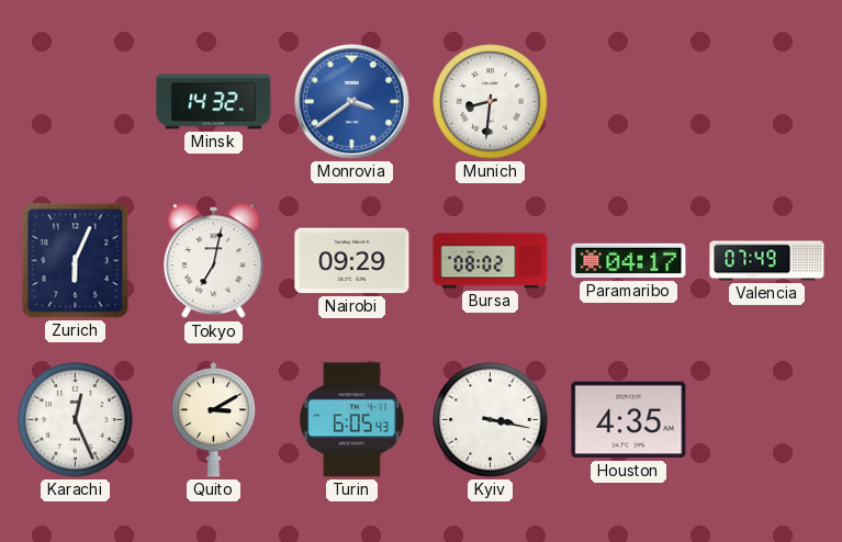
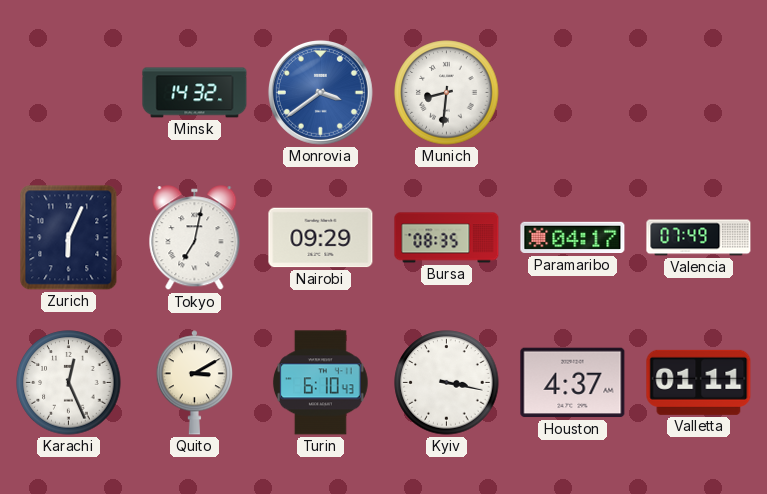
Bursa: 08:02 -> 08:35 (447, 238)
Turin: 6:05 -> 6:10 (320, 383)
Houston: 4:35 -> 4:37 (573, 383)
Valletta: none -> 01:11 (699, 382)
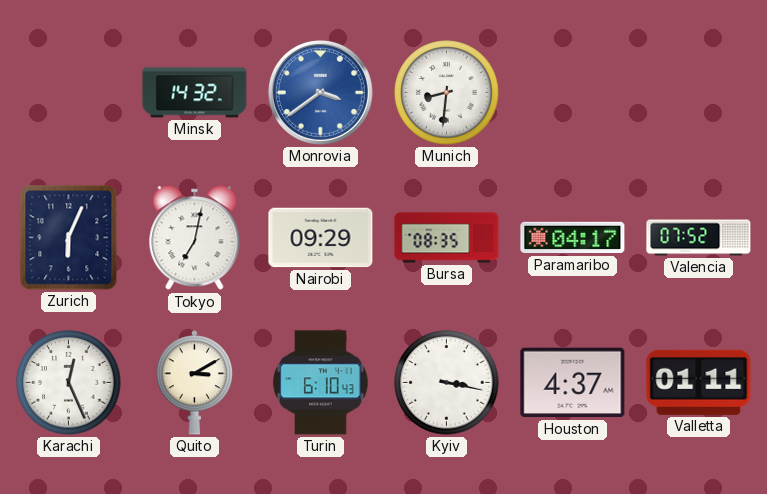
Valencia: 07:49 -> 07:52 (699, 238)
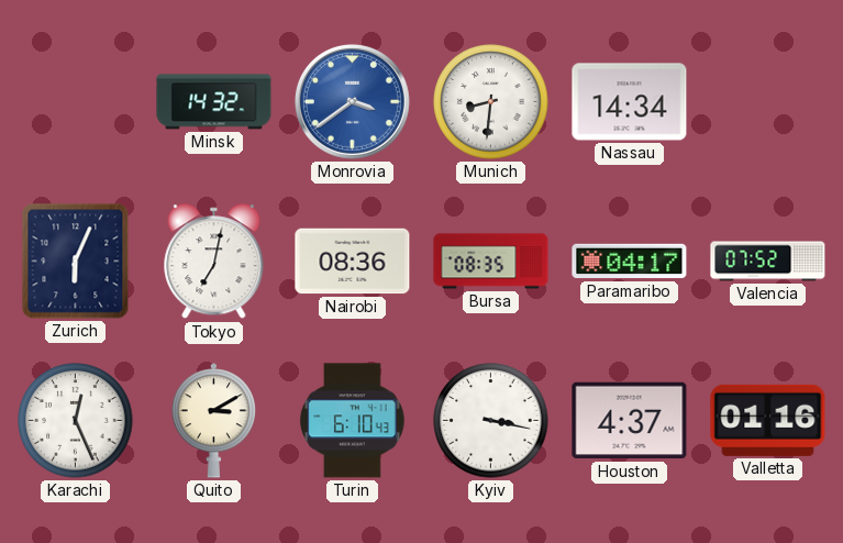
Nassau: none -> 14:34 (630, 102)
Nairobi: 09:29 -> 08:36 (353, 262)
Valletta: 01:11 -> 01:16 (768, 420)
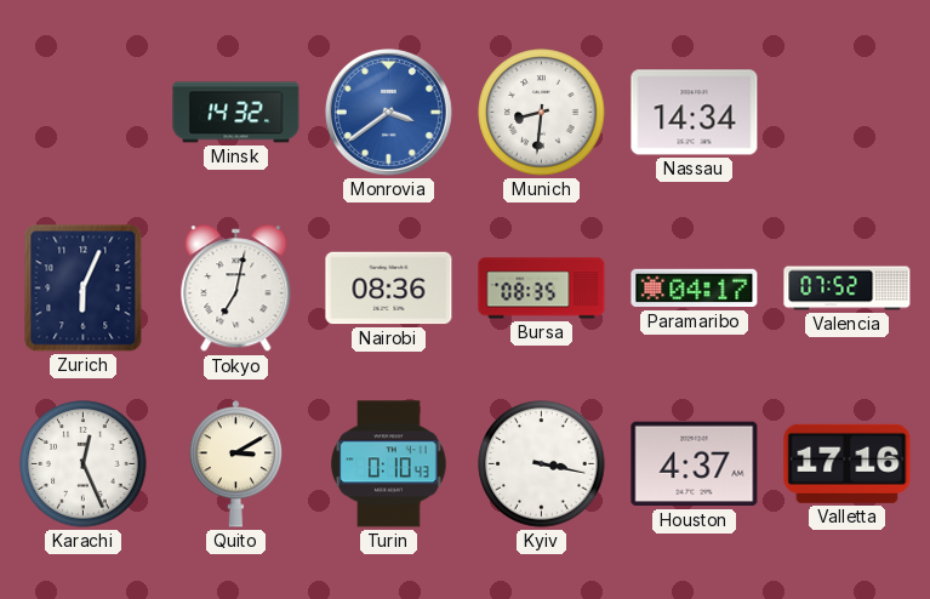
Turin: 6:10 -> 0:10 (388, 464)
Valletta: 01:16 -> 17:16 (848, 463)
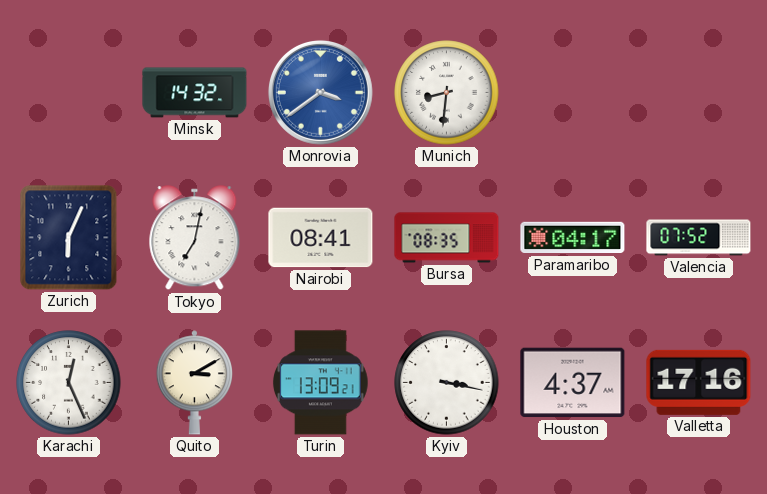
Nassau: 14:34 -> none (695, 113)
Nairobi: 08:36 -> 08:41 (321, 238)
Turin: 0:10 -> 13:09 (320, 383)
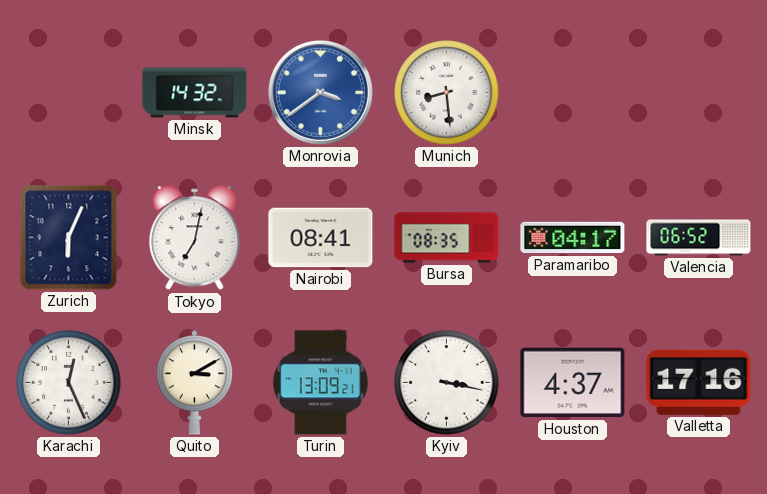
Munich: 8:31 -> 8:29 (447, 93)
Valencia: 07:52 -> 06:52 (699, 238)
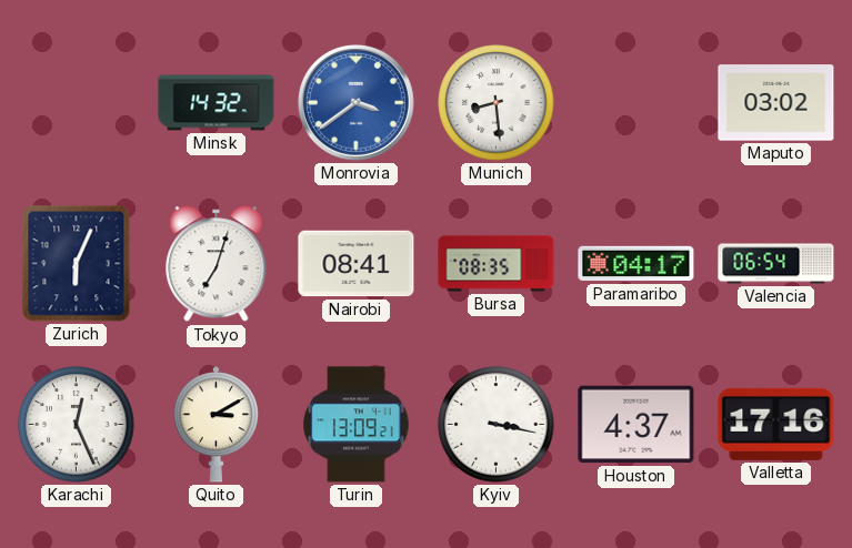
Maputo: none -> 03:02 (776, 103)
Tokyo: 7:02 -> 7:03 (217, 264)
Valencia: 06:52 -> 06:54 (776, 264)
